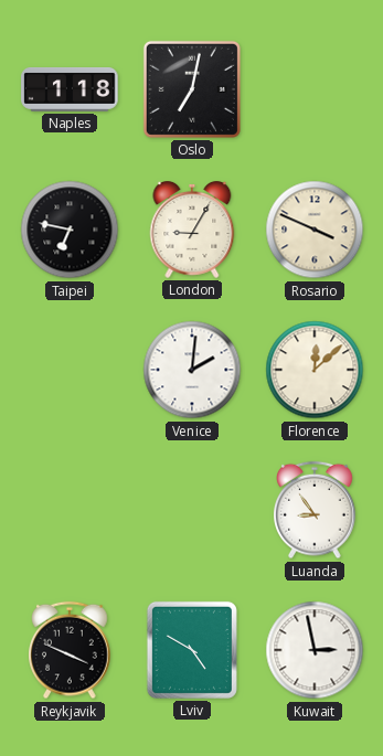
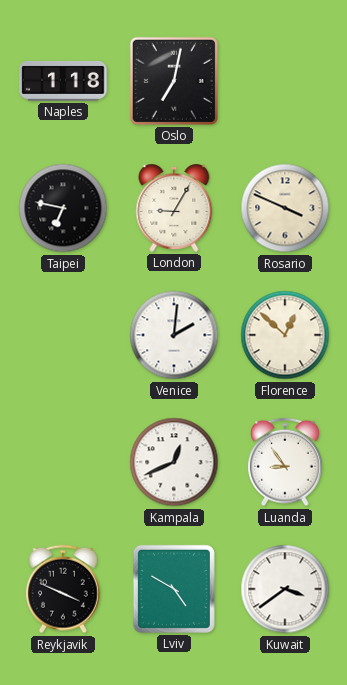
Florence: 12:08 -> 12:52 (285, 335)
Kampala: none -> 12:41 (174, 462)
Kuwait: 2:58 -> 3:39 (285, 589)
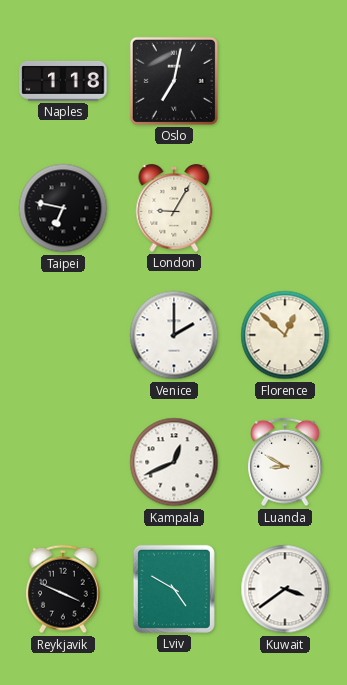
Rosario: 3:49 -> none (285, 208)
Venice: 2:01 -> 2:00 (174, 335)
Luanda: 8:54 -> 8:50 (286, 462)
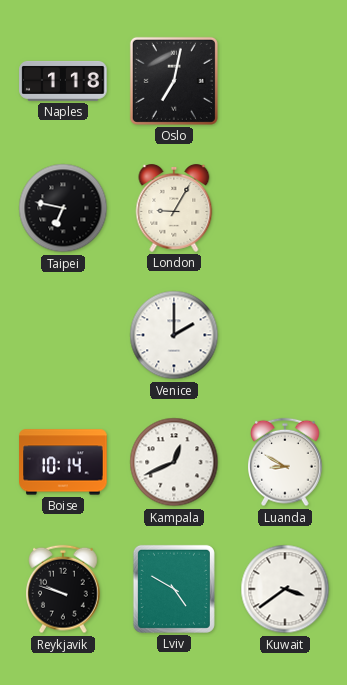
Florence: 12:52 -> none (285, 335)
Boise: none -> 10:14 (63, 462)
Reykjavik: 3:49 -> 9:48 (64, 589)
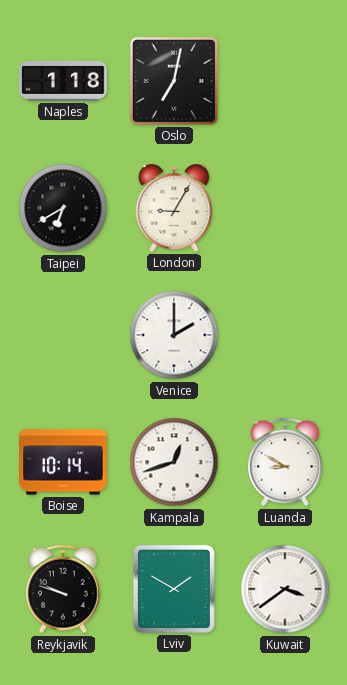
Taipei: 6:47 -> 6:40 (63, 208)
Kampala: 12:41 -> 12:42 (174, 462)
Lviv: 4:50 -> 1:50 (174, 589)
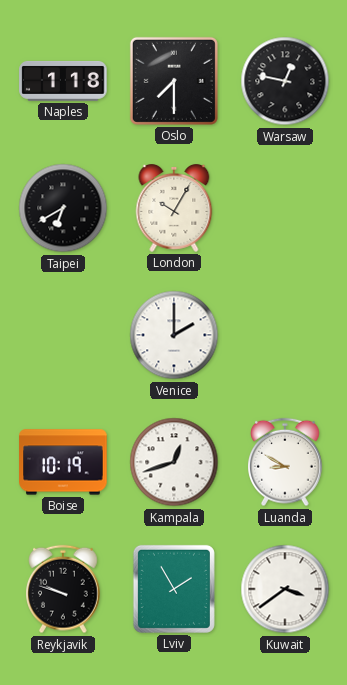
Oslo: 7:02 -> 7:30 (174, 81)
Warsaw: none -> 12:47 (285, 81)
London: 9:05 -> 10:05 (174, 209)
Boise: 10:14 -> 10:19 (63, 462)
Lviv: 1:50 -> 1:55 (174, 589)
